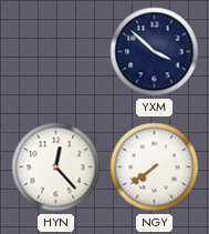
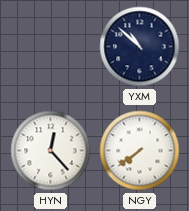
YXM: 3:52 -> 10:52 (140, 47)
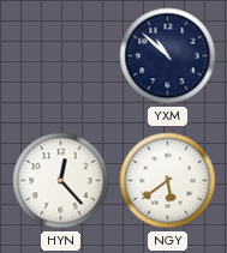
NGY: 7:39 -> 5:39 (168, 181)
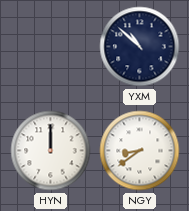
HYN: 12:23 -> 12:00 (51, 151)
NGY: 5:39 -> 8:39 (140, 151)
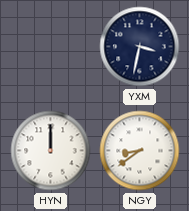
YXM: 10:52 -> 3:32 (140, 47)
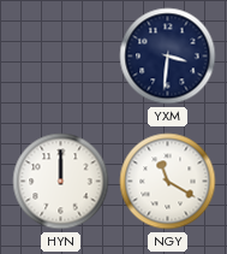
YXM: 3:32 -> 3:31 (168, 57)
NGY: 8:39 -> 11:20 (168, 182)
